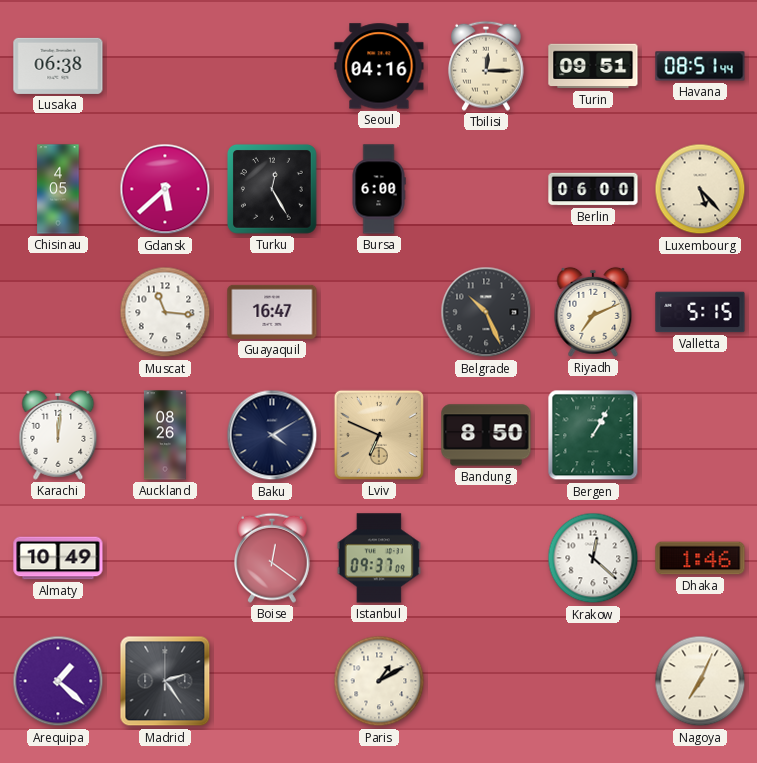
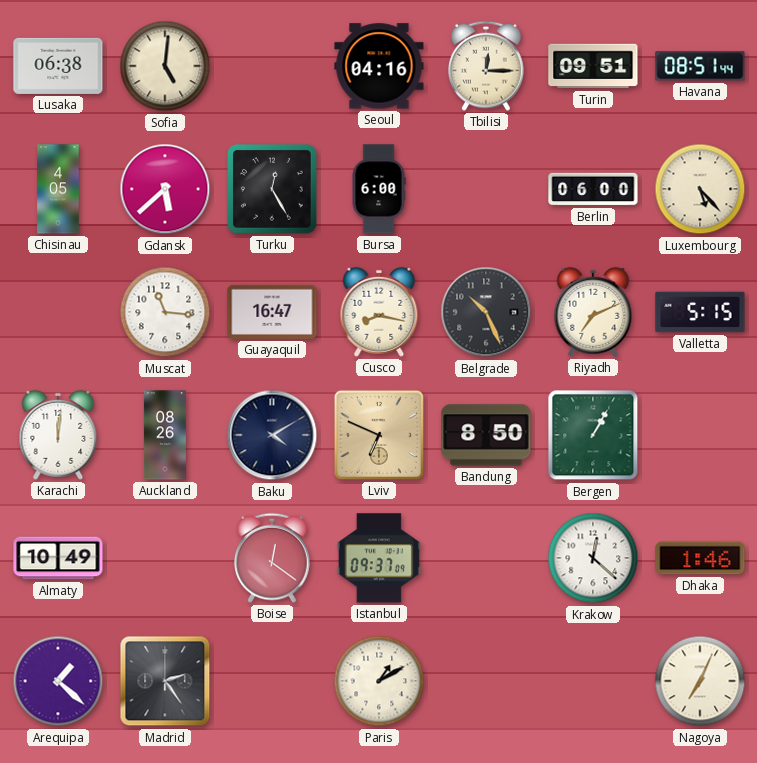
Sofia: none -> 5:01 (165, 66)
Cusco: none -> 8:17 (379, 312)
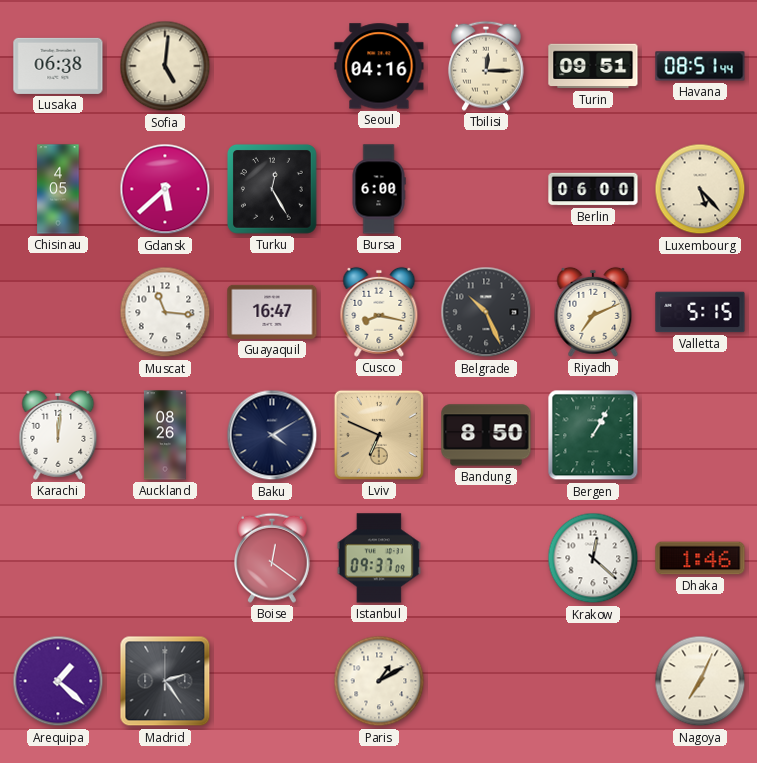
Almaty: 10:49 -> none (58, 558)
